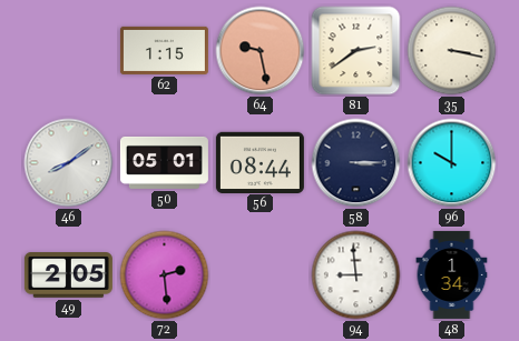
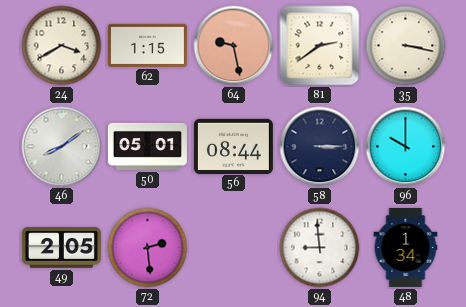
24: none -> 3:40 (62, 46)
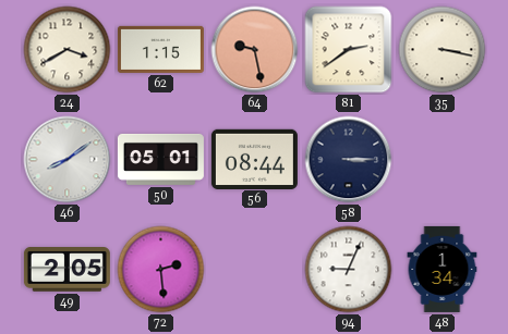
96: 10:00 -> none (406, 147)
94: 8:59 -> 9:04 (349, 270)
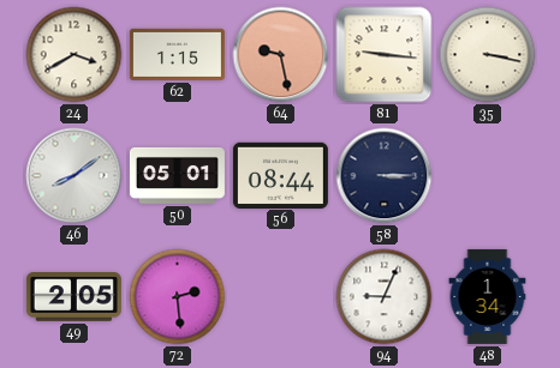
81: 2:39 -> 9:16 (385, 55)
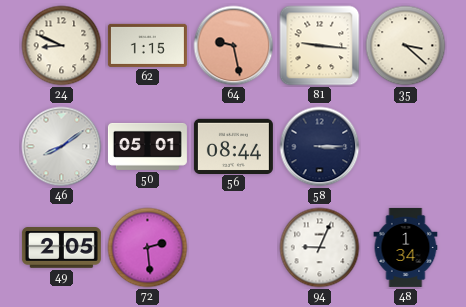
24: 3:40 -> 8:49 (62, 46)
35: 3:17 -> 3:22 (406, 46)
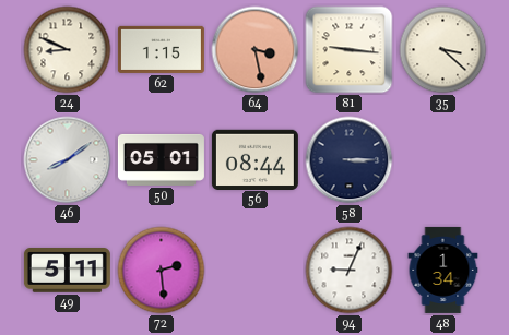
64: 9:28 -> 3:28 (256, 50)
49: 2:05 -> 5:11 (67, 271)
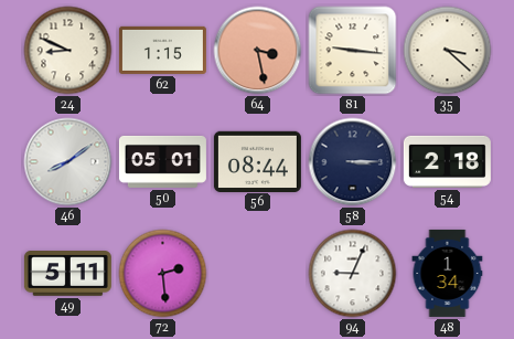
54: none -> 2:18 (447, 161)
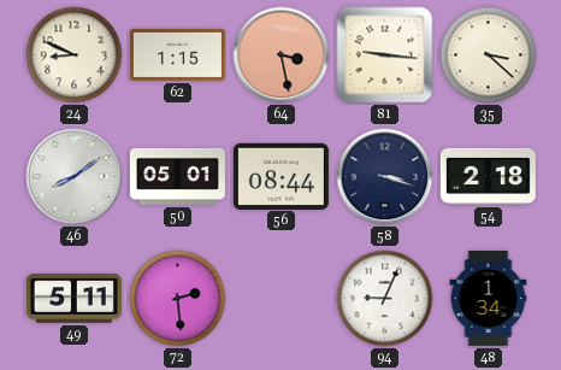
58: 3:15 -> 3:18 (385, 177)
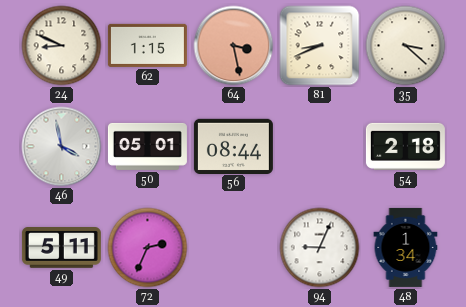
81: 9:16 -> 8:41 (320, 46)
46: 8:09 -> 3:58 (62, 147)
58: 3:18 -> none (385, 177)
72: 2:29 -> 2:34 (148, 248)
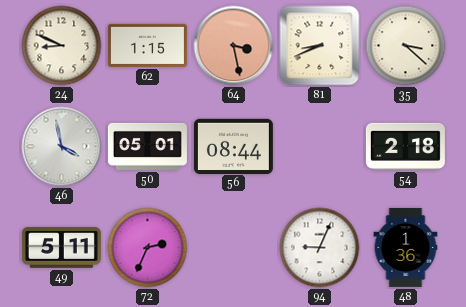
48: 1:34 -> 1:36 (406, 247)
